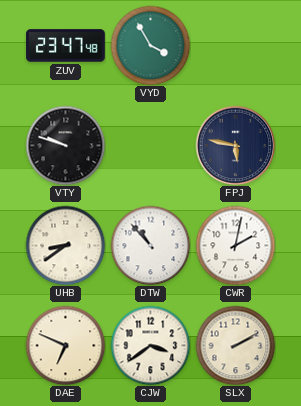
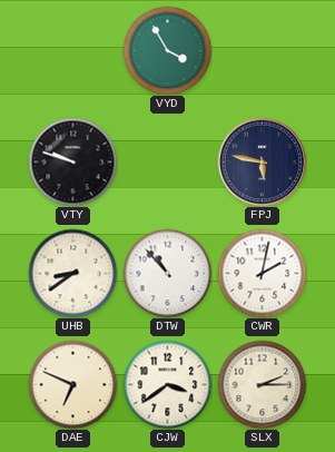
ZUV: 23:47 -> none (66, 46)
SLX: 2:10 -> 2:15 (262, 384)
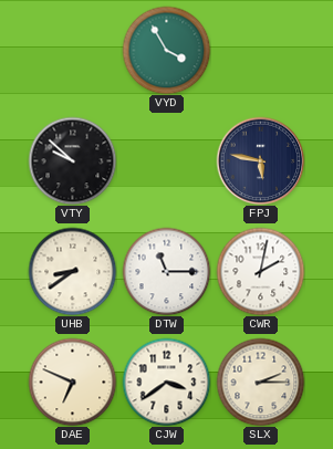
VTY: 9:48 -> 9:52 (72, 160)
DTW: 10:53 -> 11:15 (166, 271)
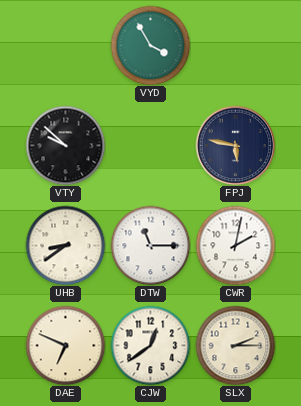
CJW: 3:39 -> 12:39 (150, 345)
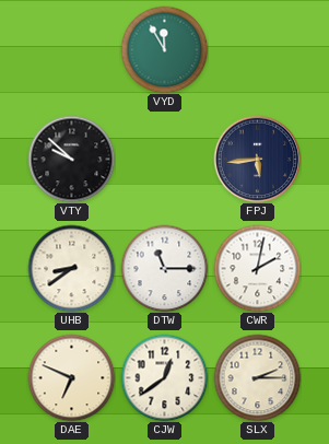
VYD: 3:55 -> 11:55 (164, 49)
FPJ: 5:47 -> 5:44 (257, 159)
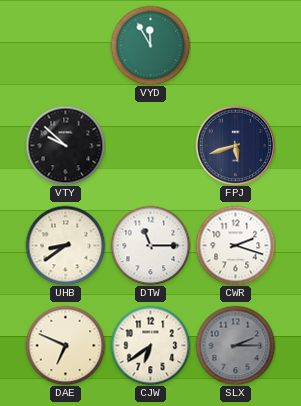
FPJ: 5:44 -> 5:42 (235, 145)
CWR: 2:02 -> 2:18 (235, 245)
CJW: 12:39 -> 6:39 (150, 345)
SLX dial: cream -> grey (235, 345)
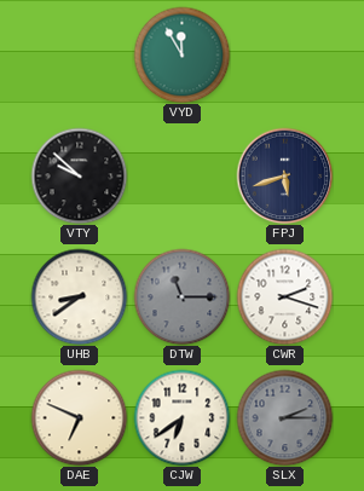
DTW dial: white -> grey (181, 296)
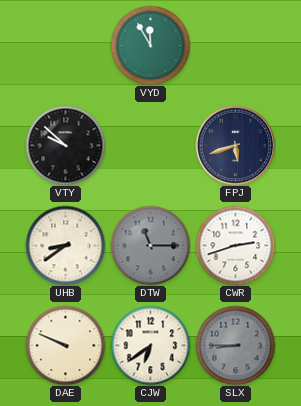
CWR: 2:18 -> 2:42 (235, 245)
DAE: 6:49 -> 9:49 (65, 345)
SLX: 2:15 -> 8:45 (235, 345)
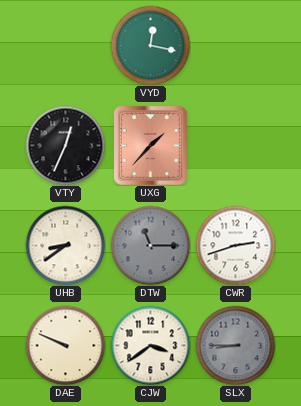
VYD: 11:55 -> 12:17 (150, 45)
VTY: 9:52 -> 12:34 (65, 145)
UXG: none -> 1:37 (150, 145)
FPJ: 5:42 -> none (235, 145)
CJW: 6:39 -> 3:39 (150, 345)
